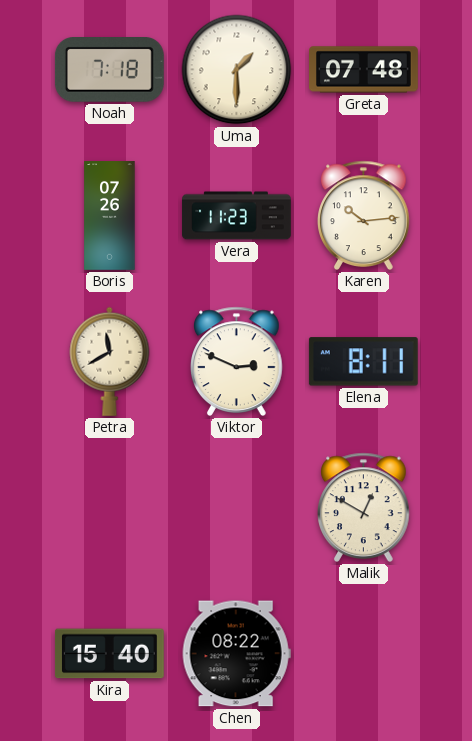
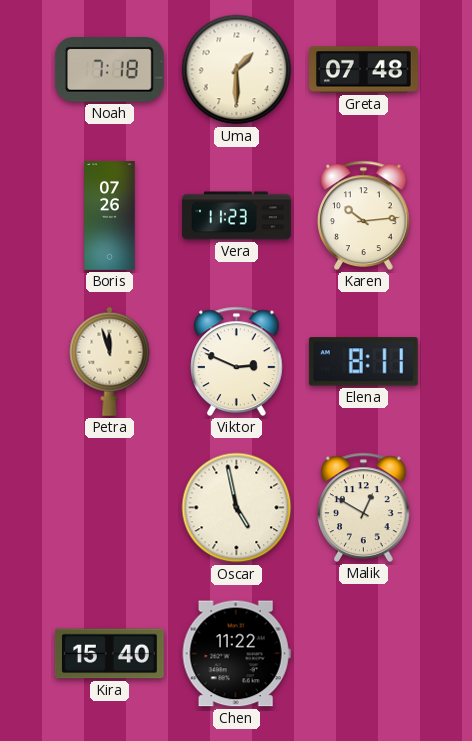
Petra: 11:40 -> 11:57 (110, 361)
Oscar: none -> 4:58 (237, 508)
Chen: 08:22 -> 11:22 (236, 654)
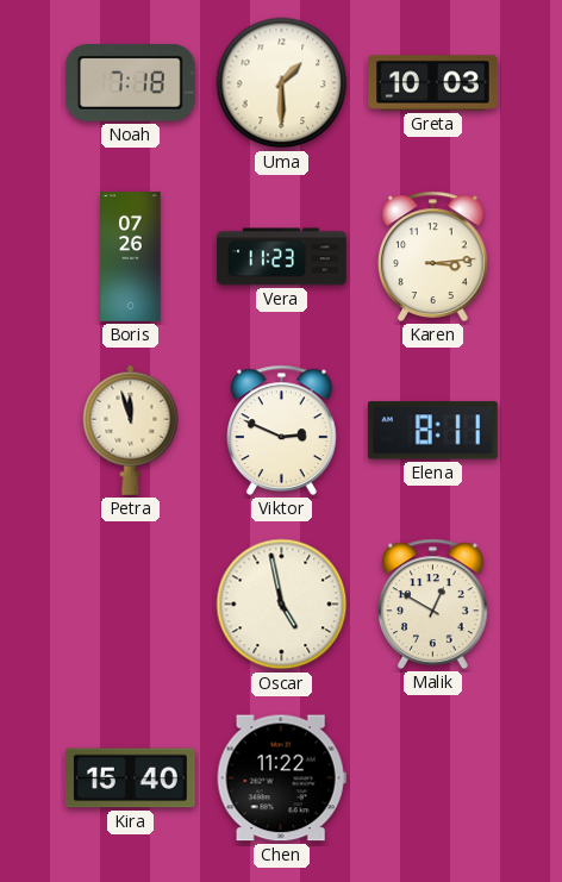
Greta: 07:48 -> 10:03 (433, 83)
Karen: 10:14 -> 3:14 (433, 256)
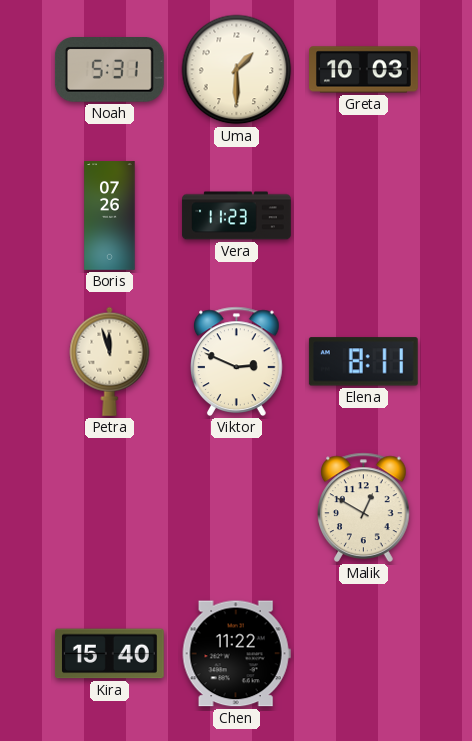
Noah: 7:18 -> 5:31 (109, 70)
Karen: 3:14 -> none (433, 256)
Oscar: 4:58 -> none (282, 605)
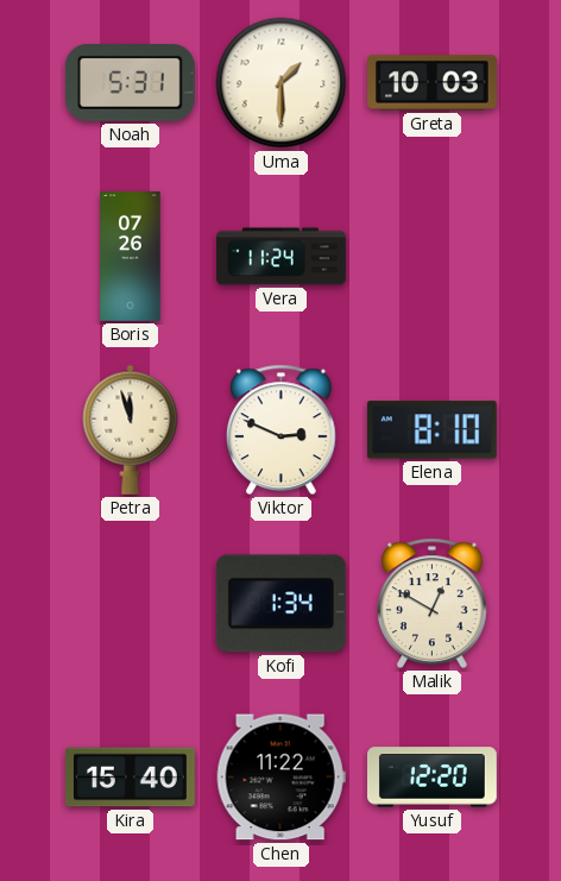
Vera: 11:23 -> 11:24 (282, 257)
Elena: 8:11 -> 8:10 (431, 430)
Kofi: none -> 1:34 (280, 604)
Yusuf: none -> 12:20 (433, 778)
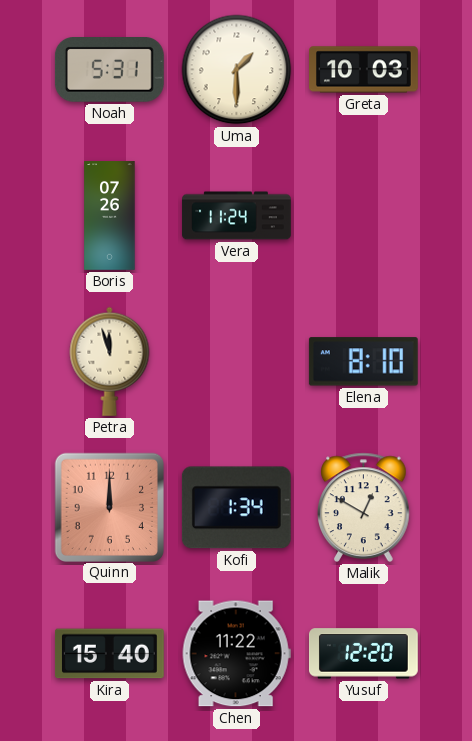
Viktor: 2:49 -> none (282, 429)
Quinn: none -> 12:00 (109, 507)
